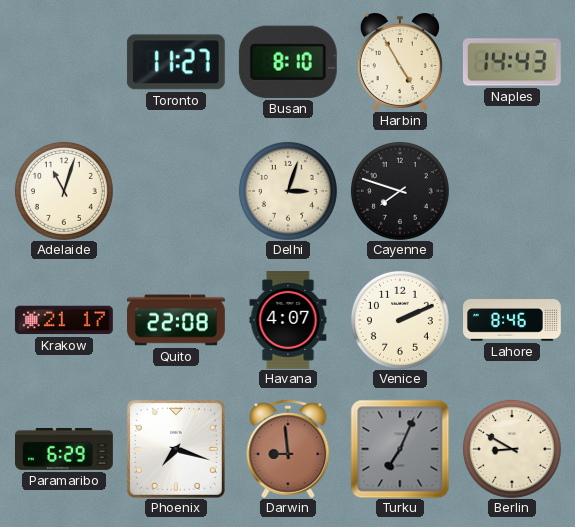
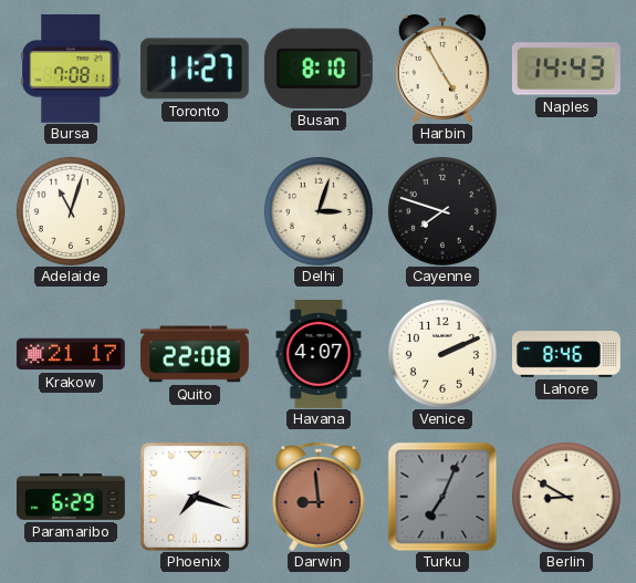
Bursa: none -> 7:08 (71, 69)
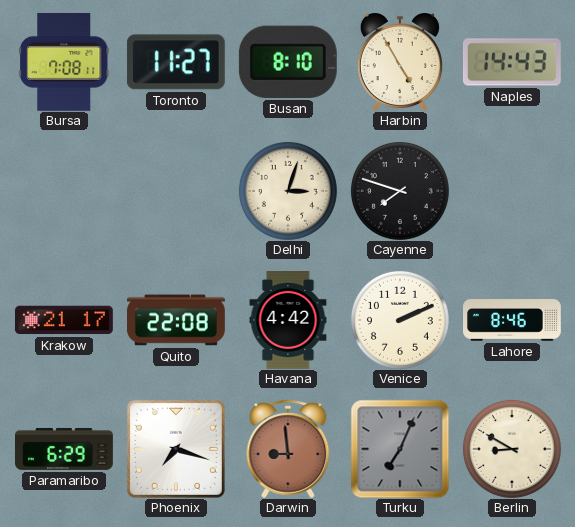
Adelaide: 11:03 -> none (71, 211)
Havana: 4:07 -> 4:42 (288, 321)
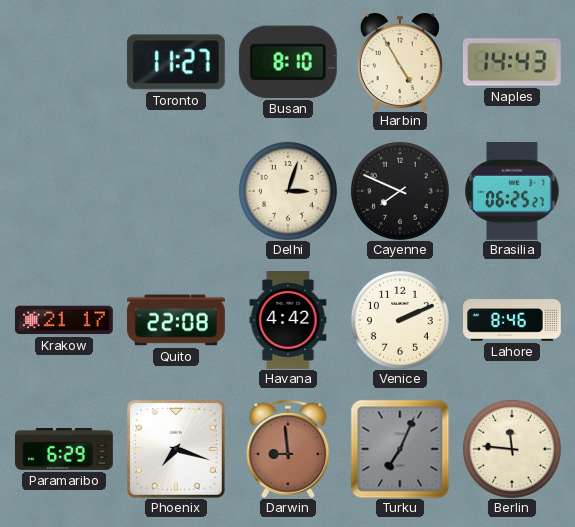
Bursa: 7:08 -> none (64, 62)
Cayenne: 7:48 -> 7:49 (400, 191)
Brasilia: none -> 06:25 (512, 191)
Berlin: 8:50 -> 11:46 (512, 449)
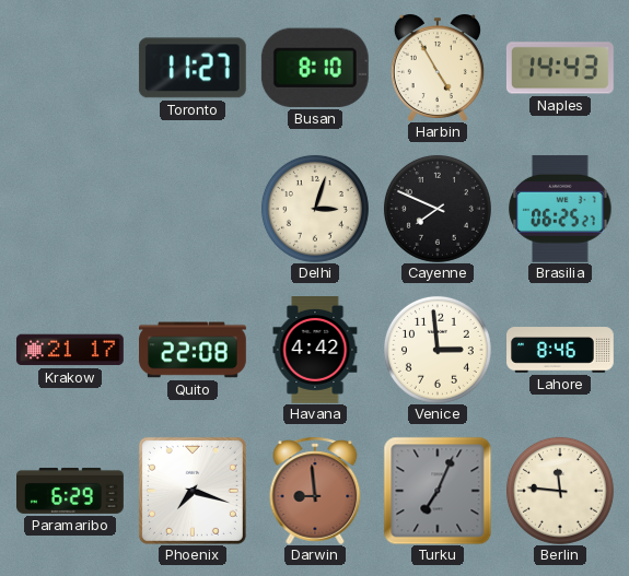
Venice: 2:11 -> 2:59 (438, 350)
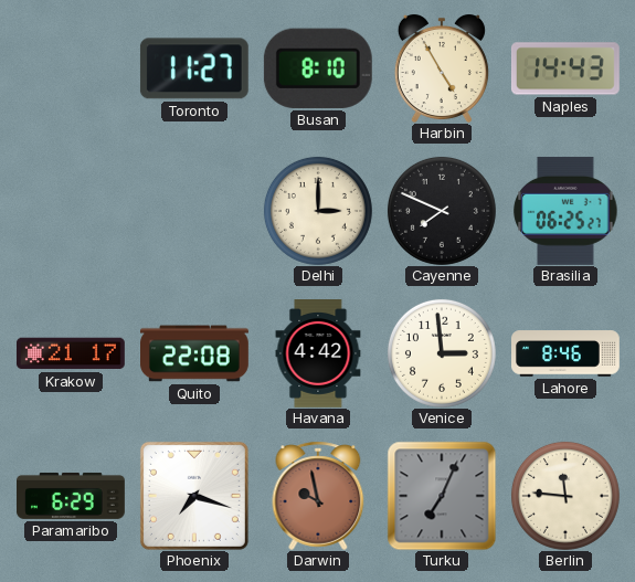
Delhi: 3:03 -> 3:00 (318, 211)
Darwin: 8:59 -> 9:58 (318, 496)
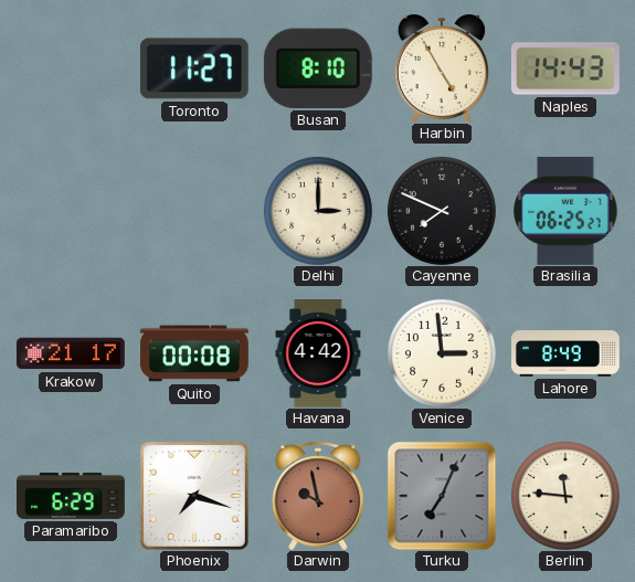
Quito: 22:08 -> 00:08 (195, 353)
Lahore: 8:46 -> 8:49 (567, 353)
